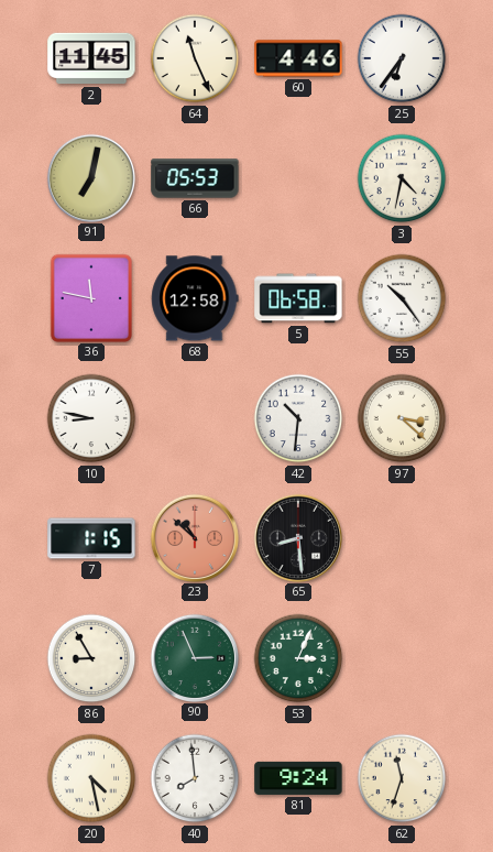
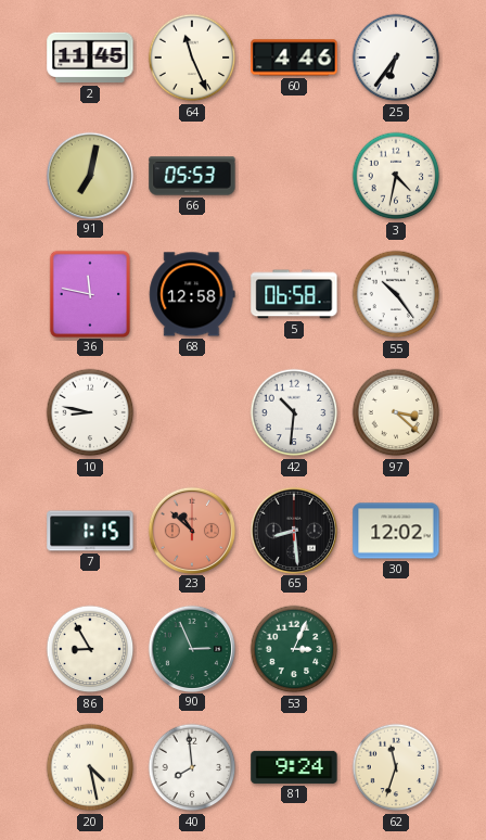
30: none -> 12:02 (396, 531)
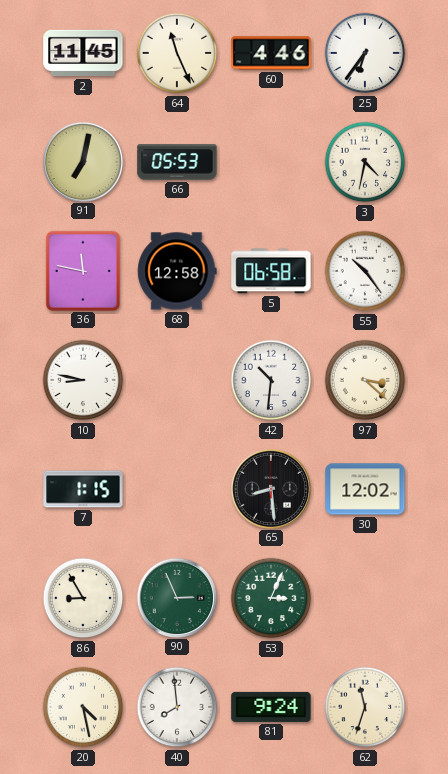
23: 10:52 -> none (191, 530)
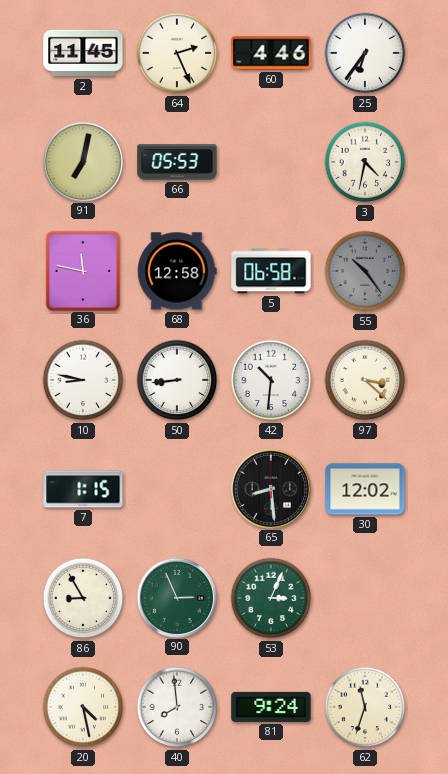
64: 11:26 -> 2:26 (177, 53)
55 dial: white -> grey (365, 271)
50: none -> 8:44 (177, 380)
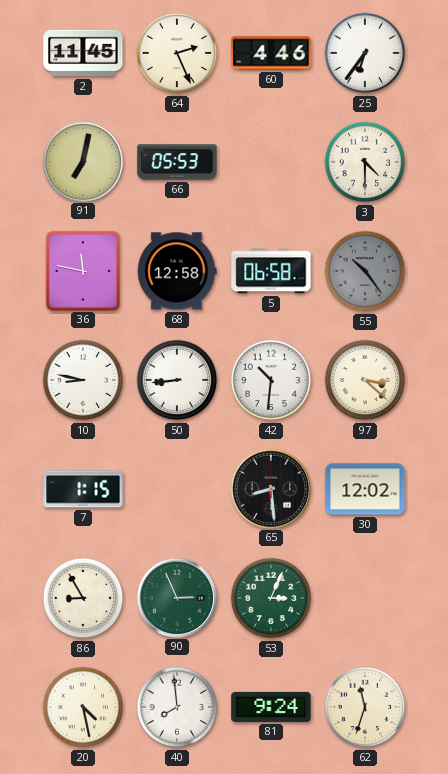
3: 4:32 -> 4:30 (365, 162)
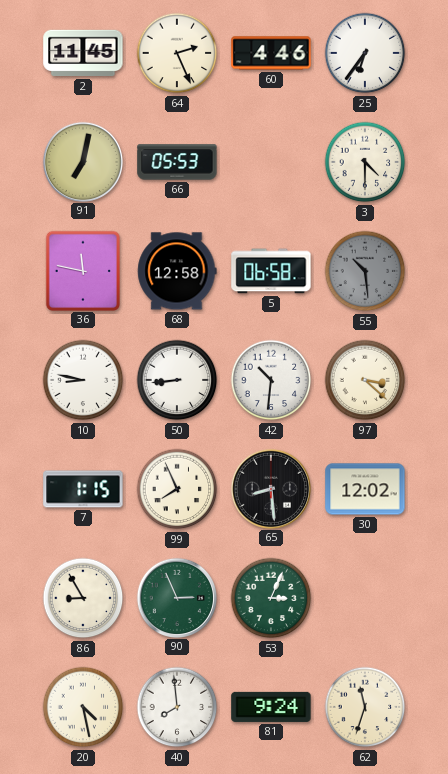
55: 10:24 -> 10:29 (365, 271)
99: none -> 7:56 (177, 489)
